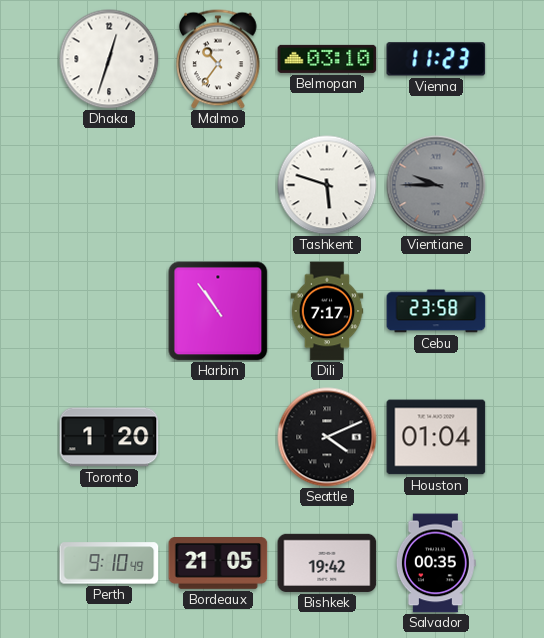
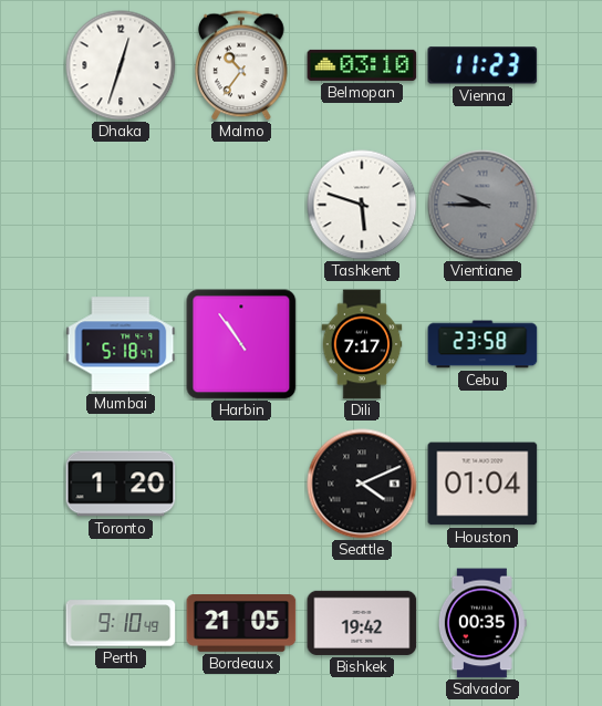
Mumbai: none -> 5:18 (121, 344)
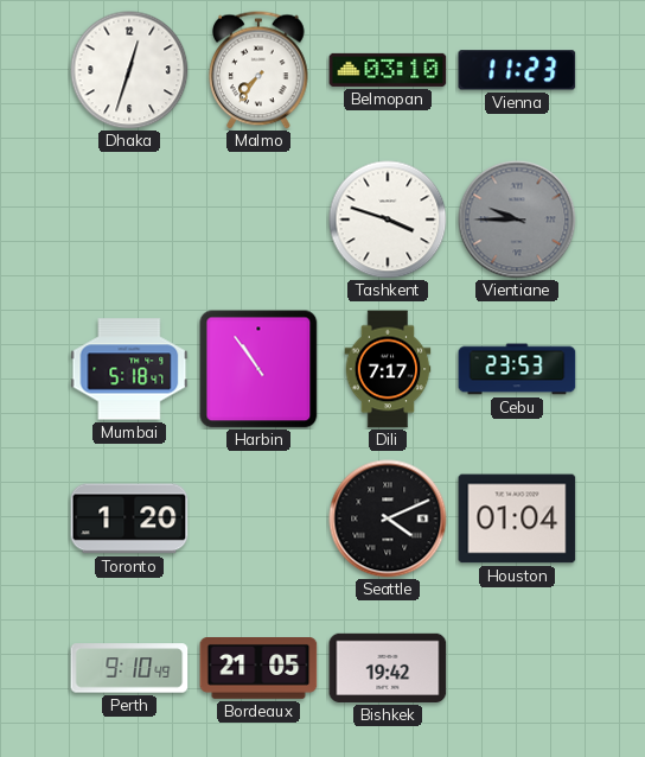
Malmo: 10:36 -> 7:36 (258, 70)
Tashkent: 5:48 -> 3:48 (388, 220)
Cebu: 23:58 -> 23:53 (517, 369)
Salvador: 00:35 -> none (482, 623)
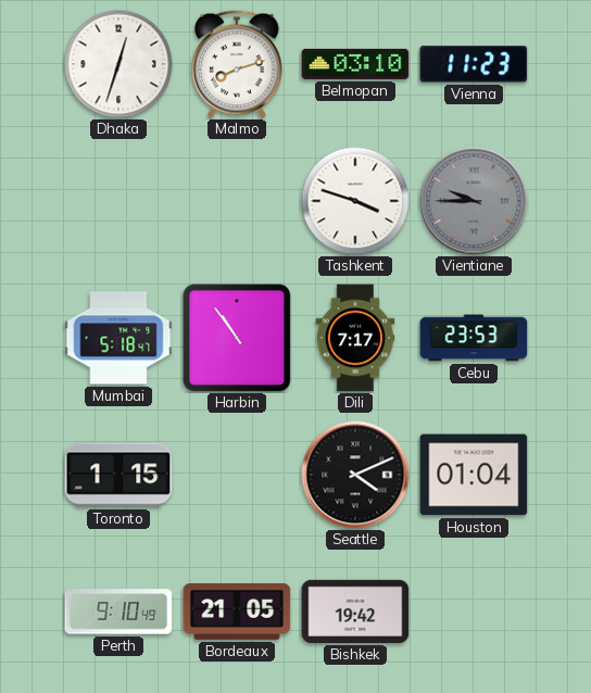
Malmo: 7:36 -> 8:12 (237, 64)
Toronto: 1:20 -> 1:15 (118, 475)
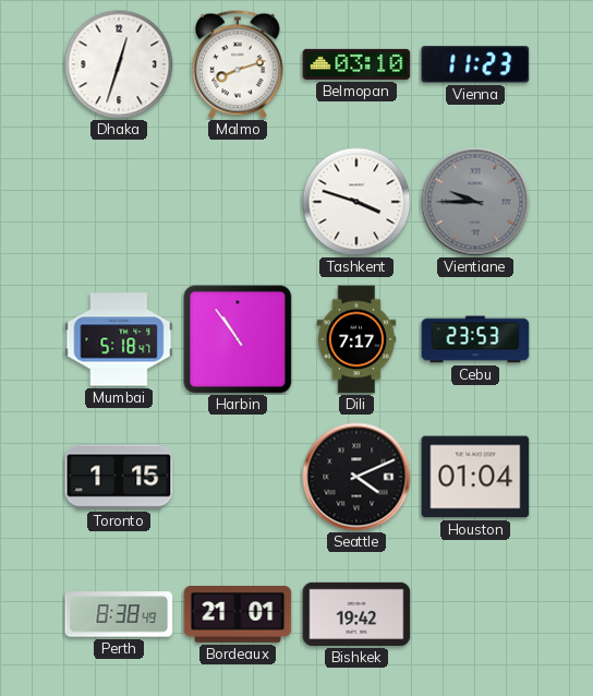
Perth: 9:10 -> 8:38 (119, 614)
Bordeaux: 21:05 -> 21:01 (238, 615)
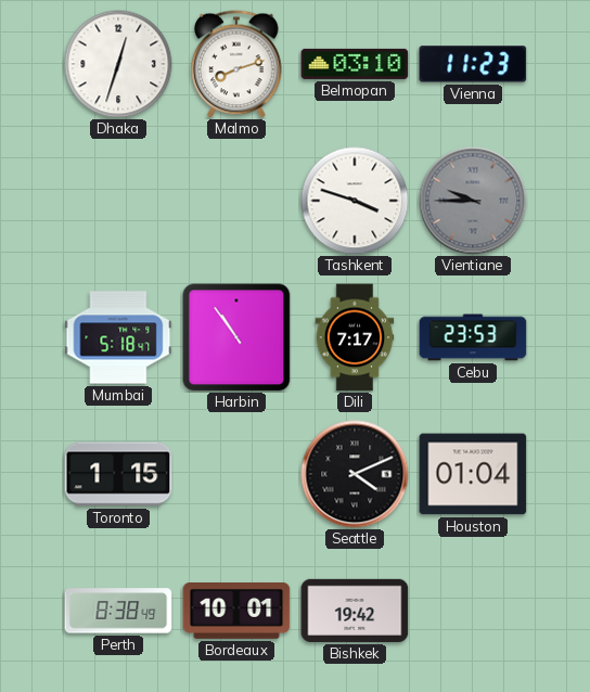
Bordeaux: 21:01 -> 10:01 (236, 612)
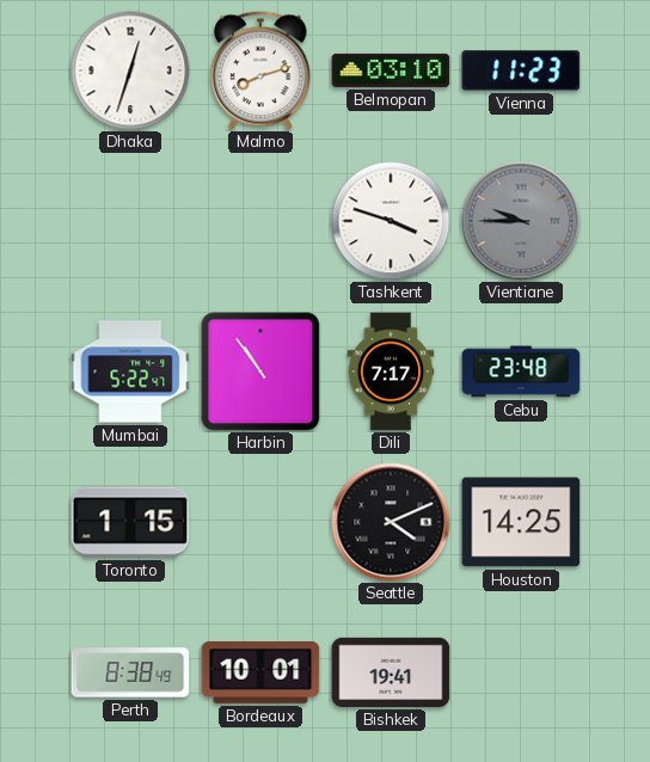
Mumbai: 5:18 -> 5:22 (130, 371)
Cebu: 23:53 -> 23:48 (521, 371)
Houston: 01:04 -> 14:25 (521, 522)
Bishkek: 19:42 -> 19:41 (391, 672)
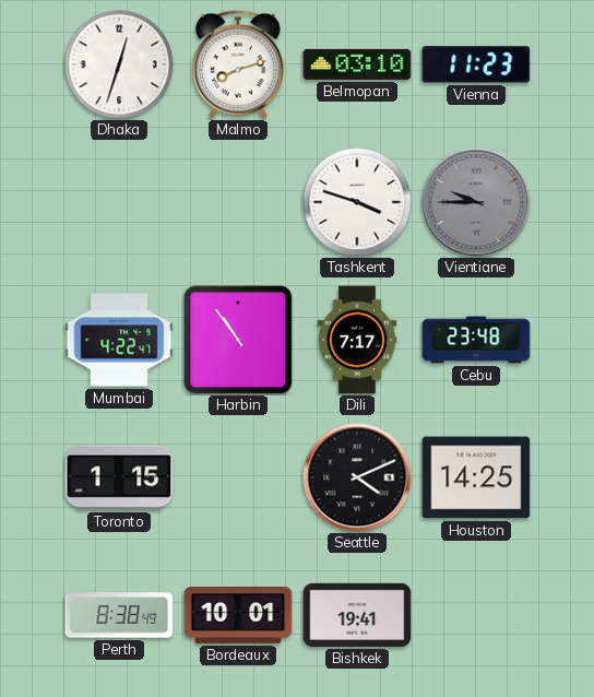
Mumbai: 5:22 -> 4:22 (119, 340)
